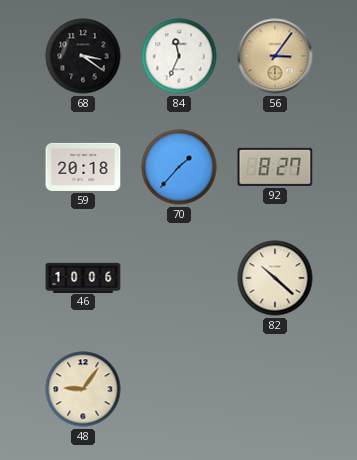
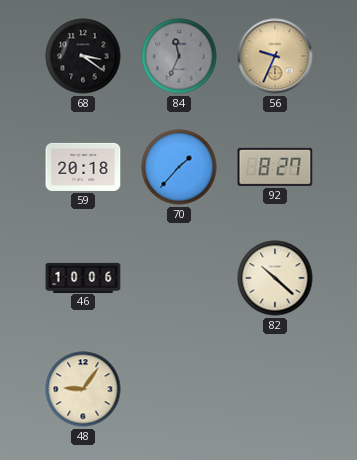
84 dial: white -> grey (179, 56)
56: 3:06 -> 9:34 (275, 56)
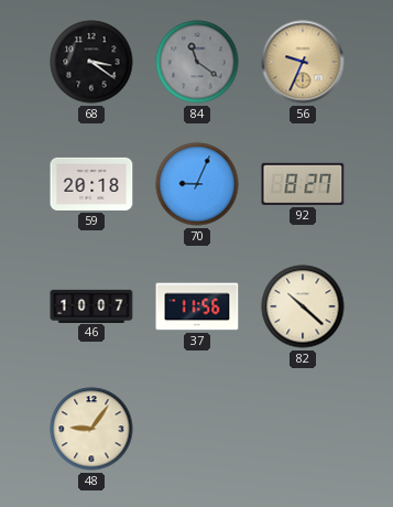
84: 11:34 -> 11:21 (197, 62)
70: 1:37 -> 9:04 (197, 184)
46: 10:06 -> 10:07 (91, 305)
37: none -> 11:56 (197, 306)
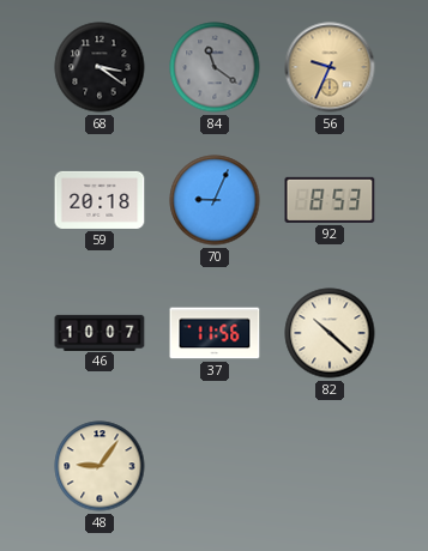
92: 8:27 -> 8:53 (330, 200)
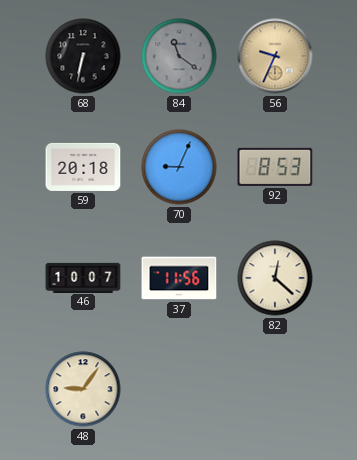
68: 3:21 -> 6:32 (83, 56)
82: 10:22 -> 12:22 (275, 278)
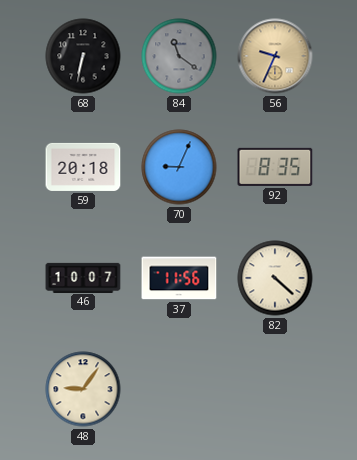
92: 8:53 -> 8:35 (275, 167)
82: 12:22 -> 4:22 (275, 278)
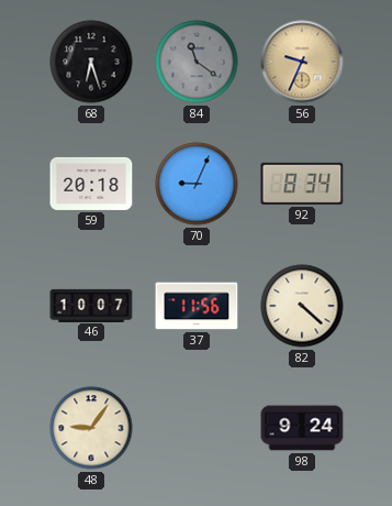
68: 6:32 -> 6:27 (91, 62)
92: 8:35 -> 8:34 (302, 184)
98: none -> 9:24 (302, 428)
